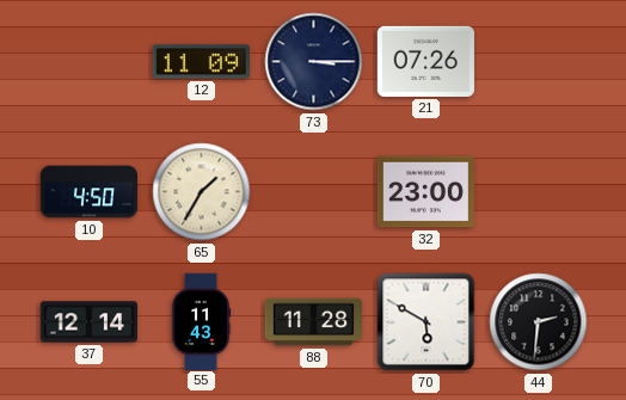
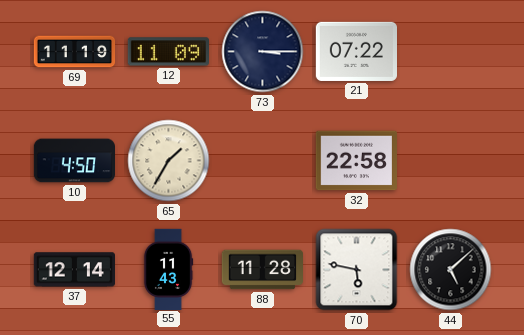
69: none -> 11:19 (75, 52)
21: 07:26 -> 07:22 (356, 51)
32: 23:00 -> 22:58 (356, 161)
70: 5:50 -> 5:47 (357, 270)
44: 2:31 -> 5:08 (451, 270)
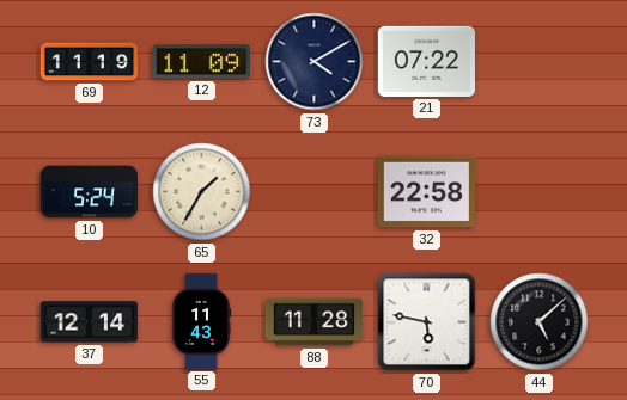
73: 3:15 -> 4:10 (315, 62)
10: 4:50 -> 5:24 (89, 192)
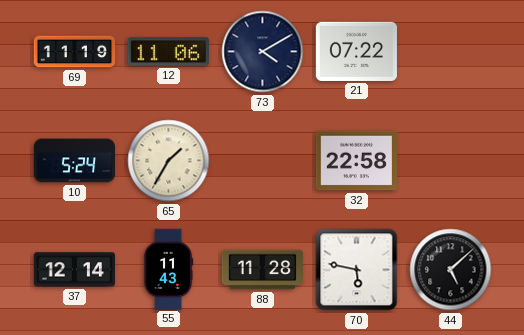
12: 11:09 -> 11:06 (168, 52)
